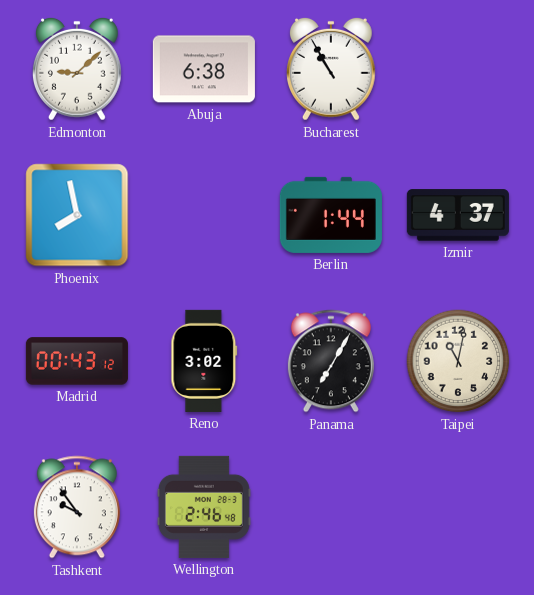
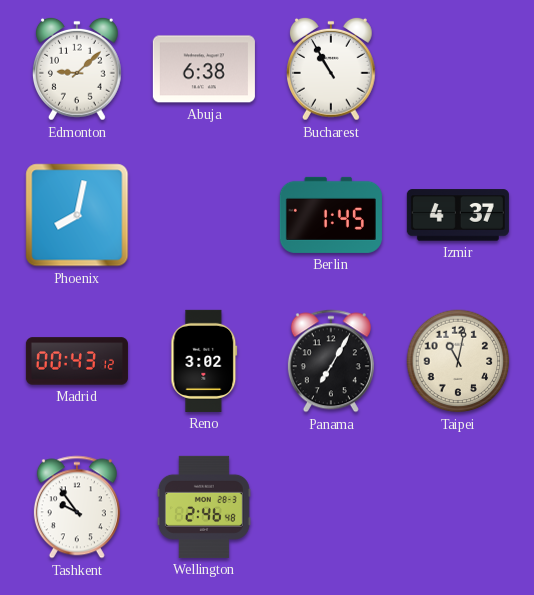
Phoenix: 7:58 -> 8:02 (77, 215)
Berlin: 1:44 -> 1:45 (331, 215)
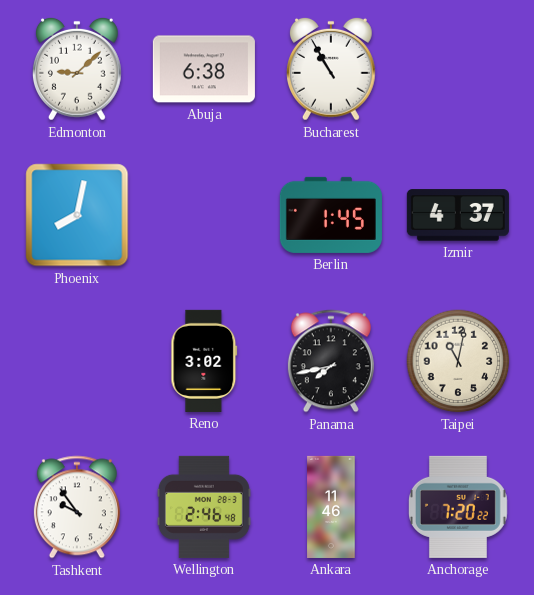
Madrid: 00:43 -> none (77, 361)
Panama: 7:05 -> 7:43 (331, 361)
Ankara: none -> 11:46 (331, 507)
Anchorage: none -> 7:20 (458, 507)
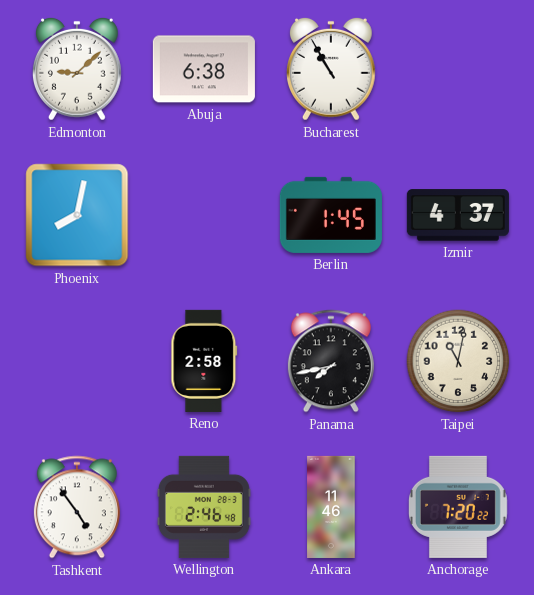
Reno: 3:02 -> 2:58 (204, 361)
Tashkent: 9:54 -> 4:54 (77, 507)
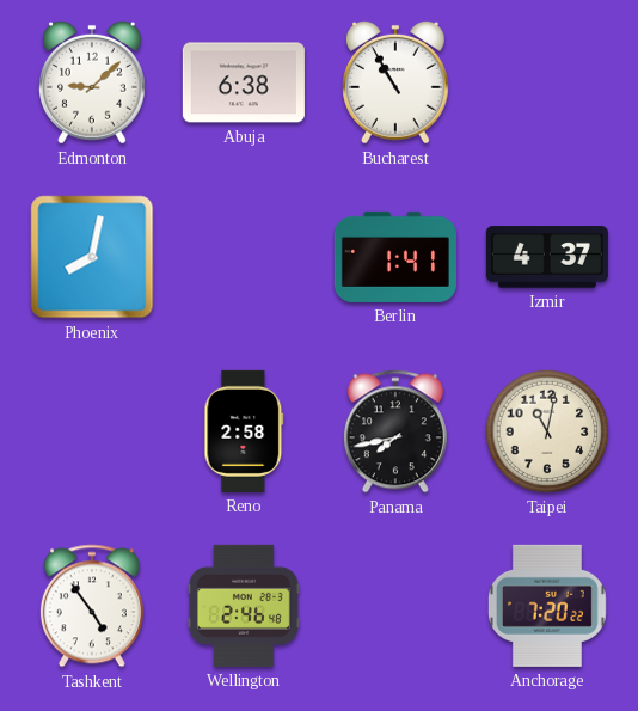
Berlin: 1:45 -> 1:41 (395, 257)
Ankara: 11:46 -> none (331, 507)
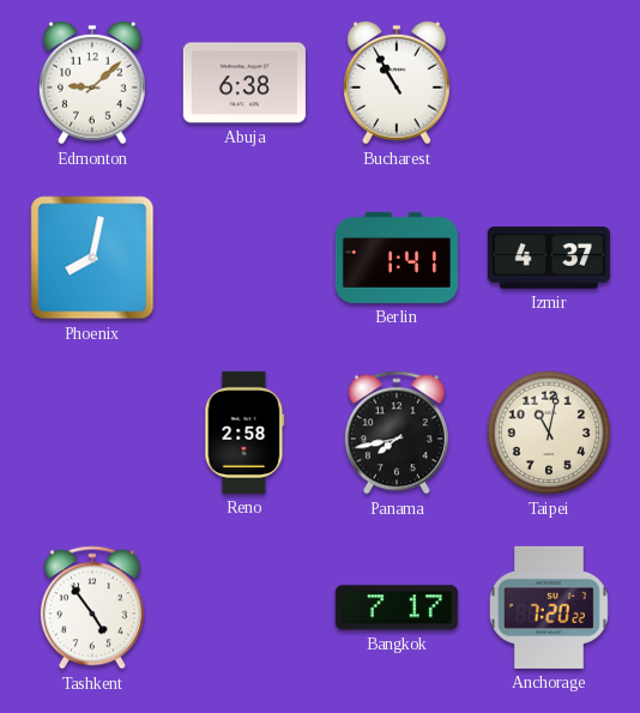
Wellington: 2:46 -> none (244, 606)
Bangkok: none -> 7:17 (397, 608)
